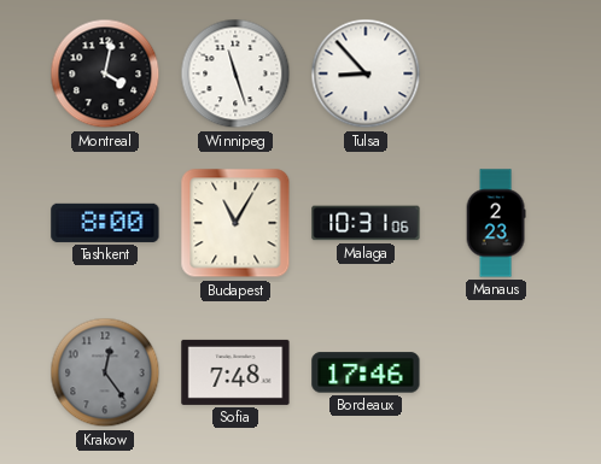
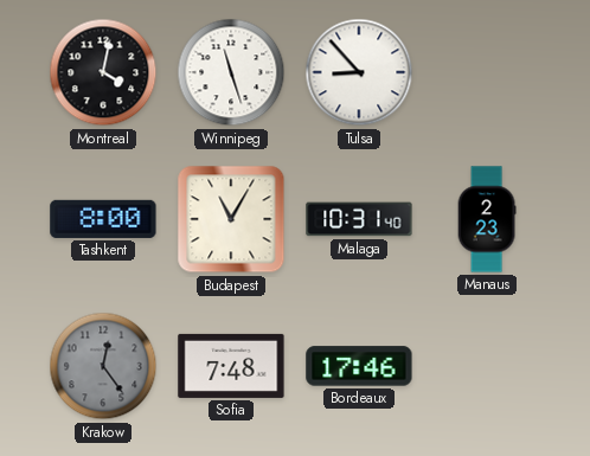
Malaga: 10:31:06 -> 10:31:40 (359, 219)
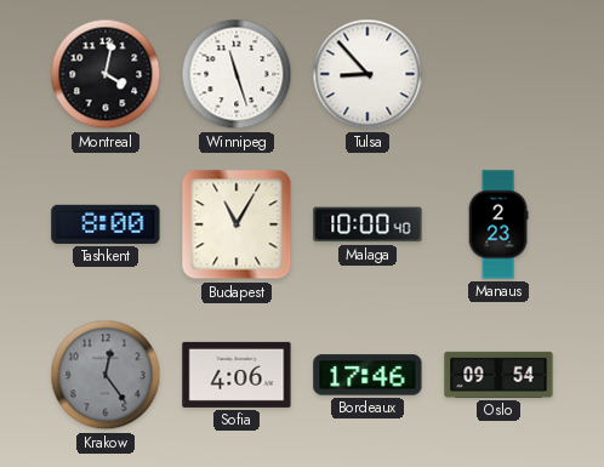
Malaga: 10:31 -> 10:00 (367, 224)
Sofia: 7:48 -> 4:06 (237, 375)
Oslo: none -> 09:54 (498, 375)
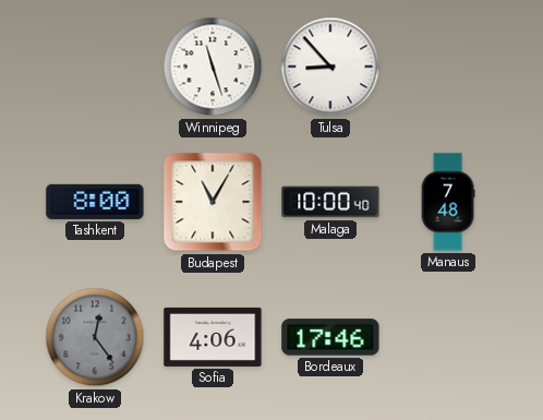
Montreal: 4:02 -> none (106, 74)
Manaus: 2:23 -> 7:48 (448, 202)
Oslo: 09:54 -> none (498, 375)
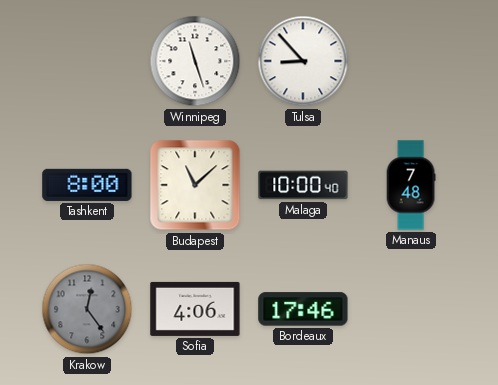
Budapest: 11:05 -> 11:08 (195, 185)
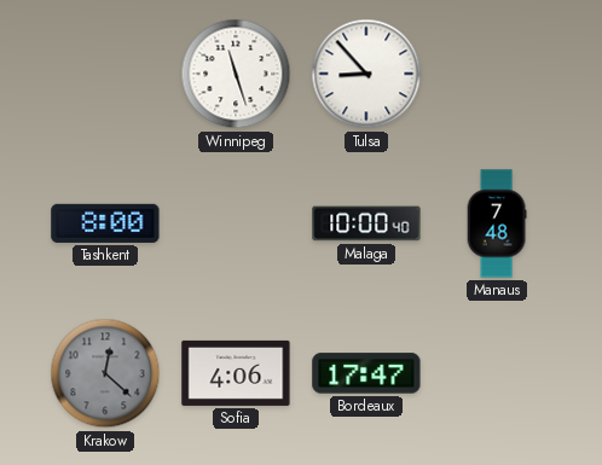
Budapest: 11:08 -> none (195, 185)
Krakow: 12:24 -> 12:22 (105, 373)
Bordeaux: 17:46 -> 17:47 (366, 373)
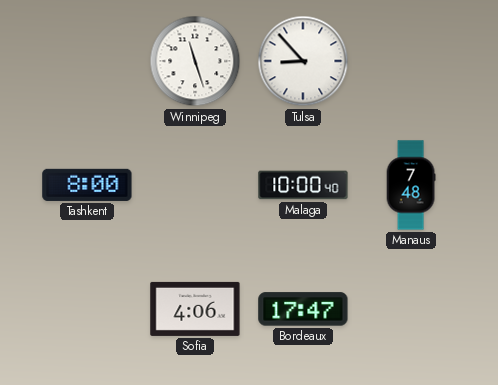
Krakow: 12:22 -> none (105, 373)
